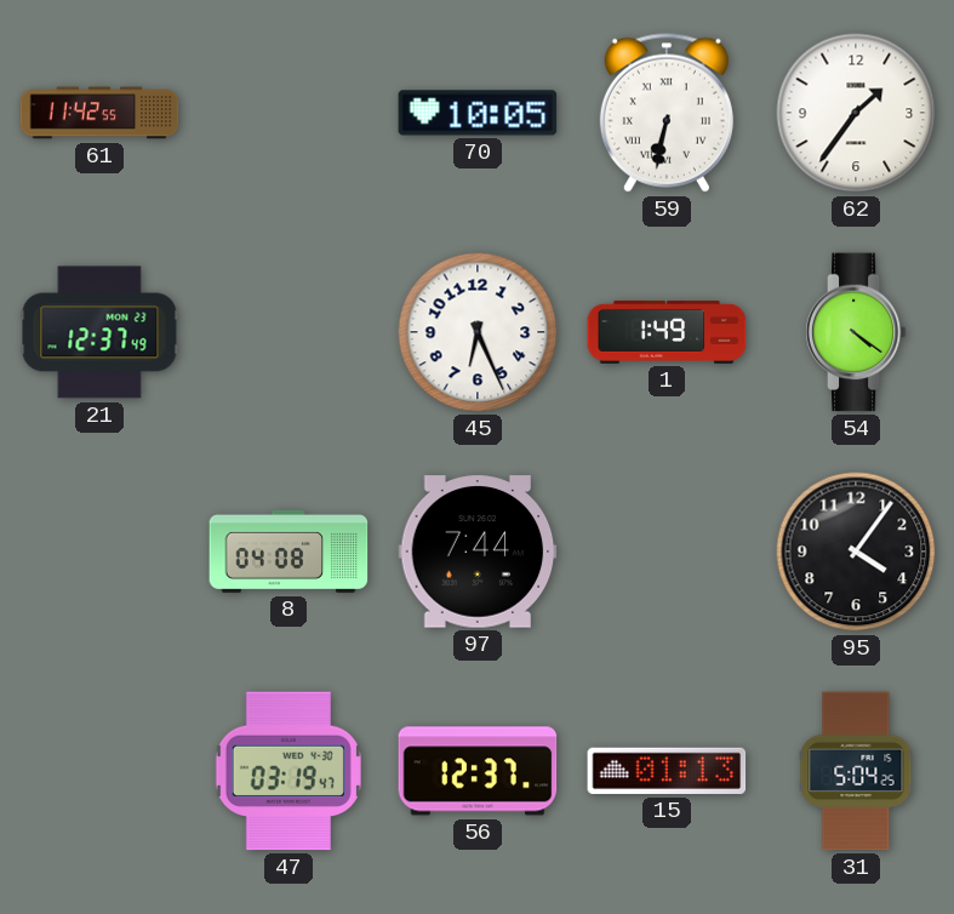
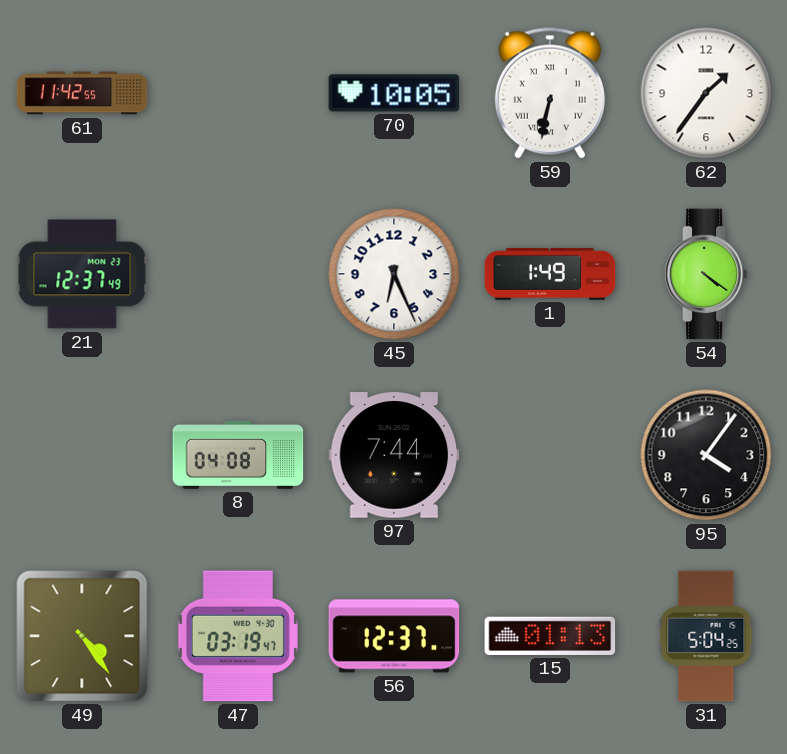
49: none -> 4:24 (82, 636)
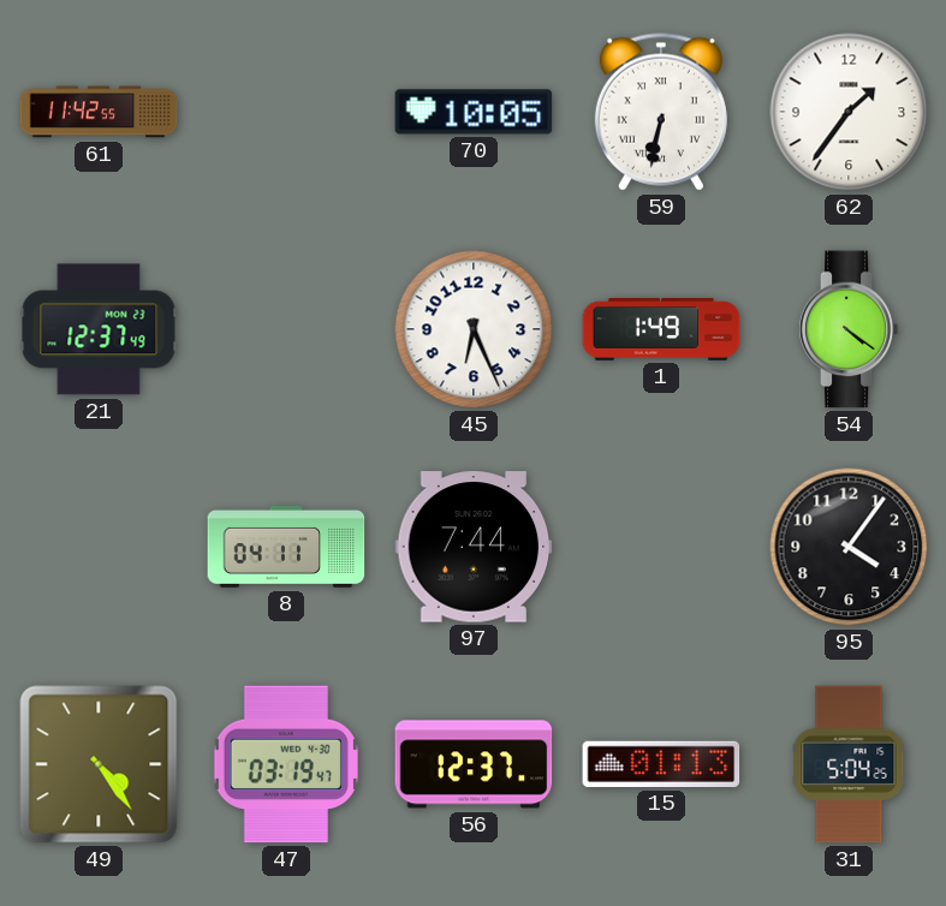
8: 04:08 -> 04:11 (286, 547)
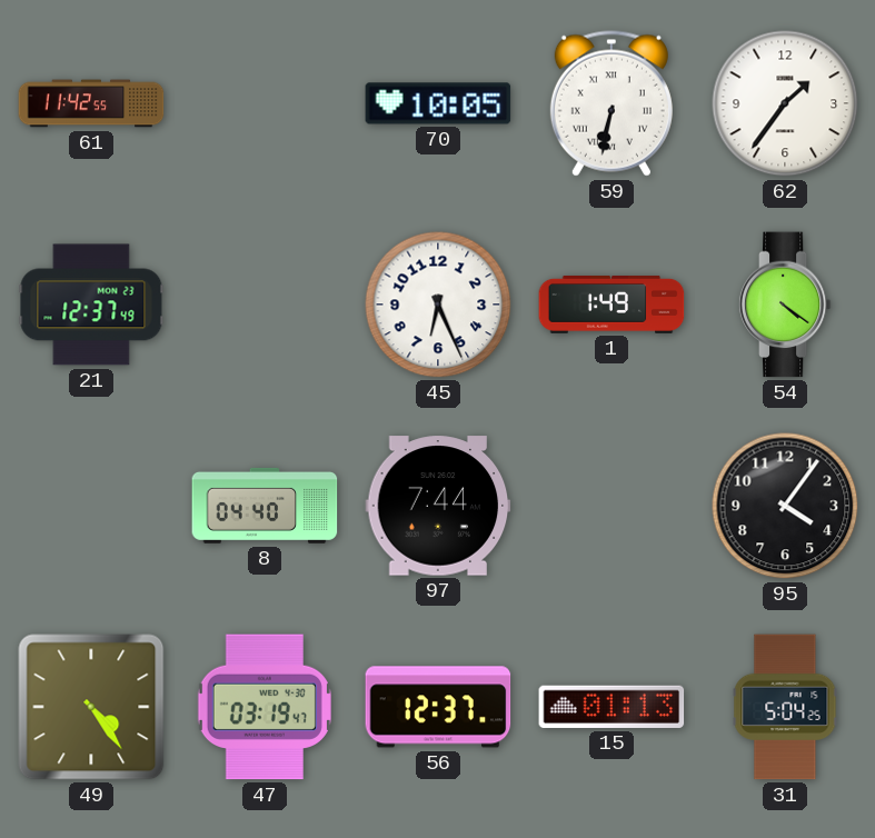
8: 04:11 -> 04:40 (265, 506)
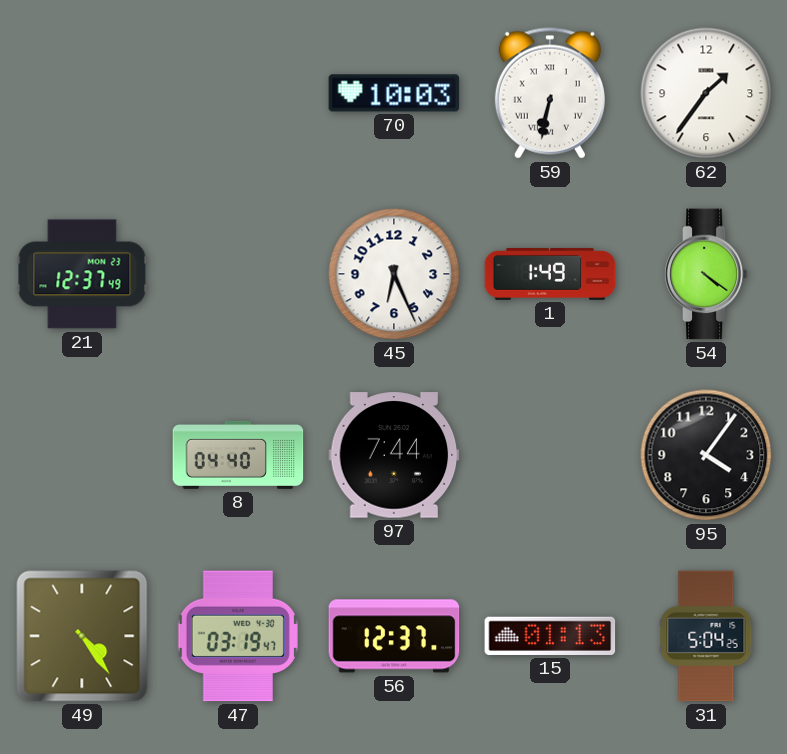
61: 11:42 -> none (91, 103)
70: 10:05 -> 10:03 (394, 93)
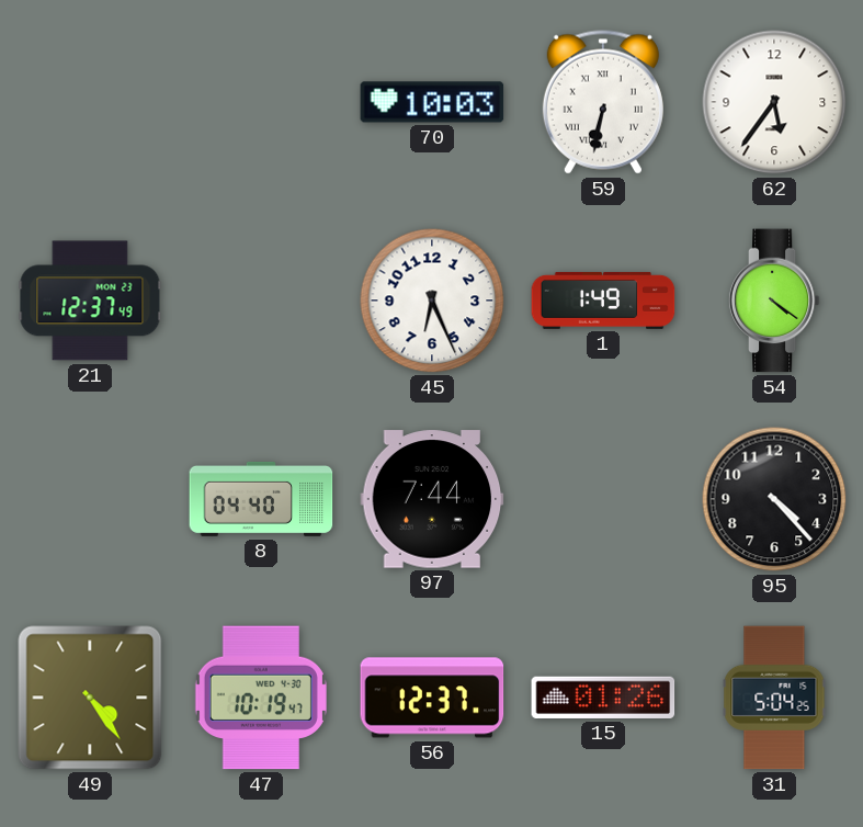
62: 1:36 -> 5:36 (774, 102)
95: 4:06 -> 4:23 (774, 499)
47: 03:19 -> 10:19 (261, 698)
15: 01:13 -> 01:26 (603, 698)
